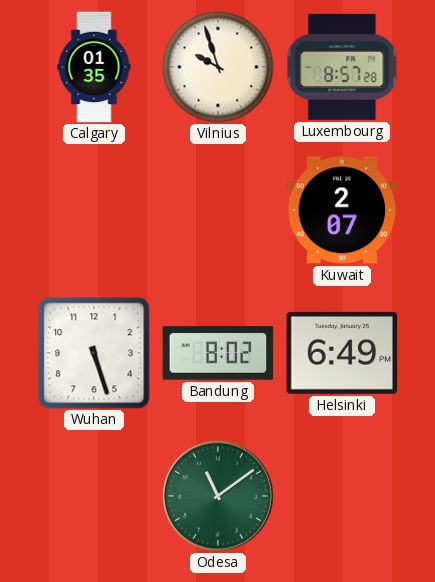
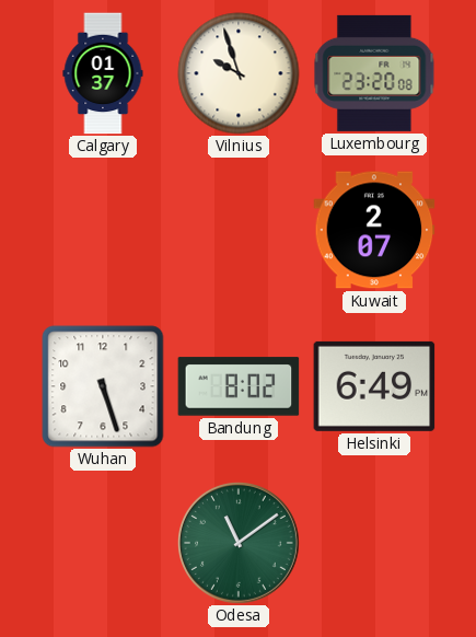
Calgary: 01:35 -> 01:37 (103, 73)
Luxembourg: 8:57 -> 23:20 (374, 73)
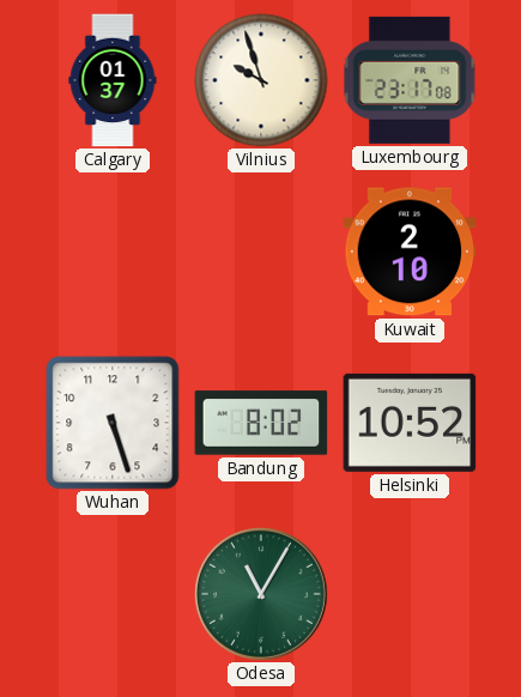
Luxembourg: 23:20 -> 23:17 (410, 80)
Kuwait: 2:07 -> 2:10 (410, 251)
Helsinki: 6:49 -> 10:52 (410, 423)
Odesa: 11:09 -> 11:05 (261, 594)
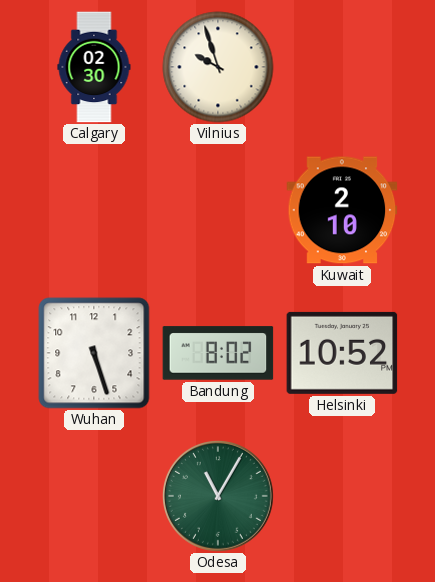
Calgary: 01:37 -> 02:30 (94, 67)
Luxembourg: 23:17 -> none (410, 80)
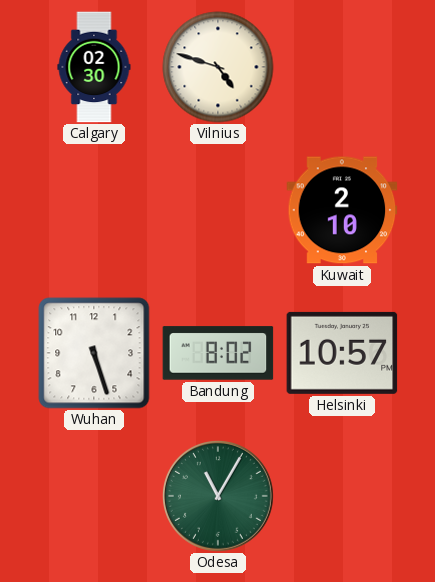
Vilnius: 9:57 -> 4:48 (218, 67)
Helsinki: 10:52 -> 10:57 (342, 353)
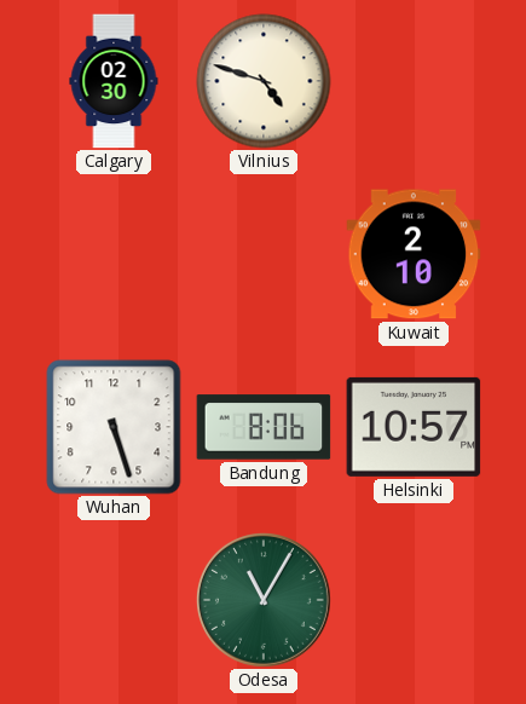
Bandung: 8:02 -> 8:06 (264, 427)
